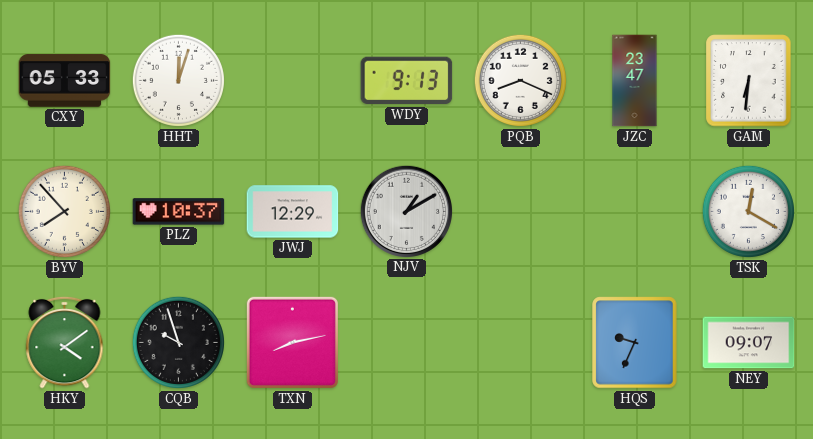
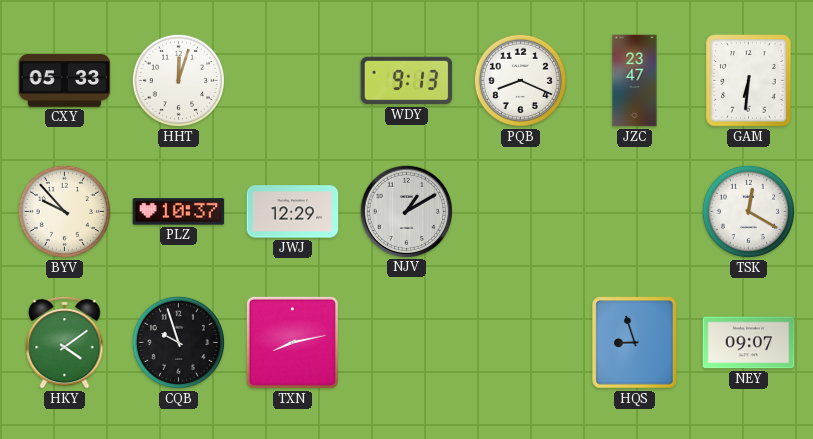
BYV: 7:53 -> 9:53 (64, 211)
HQS: 9:34 -> 8:57 (635, 343)
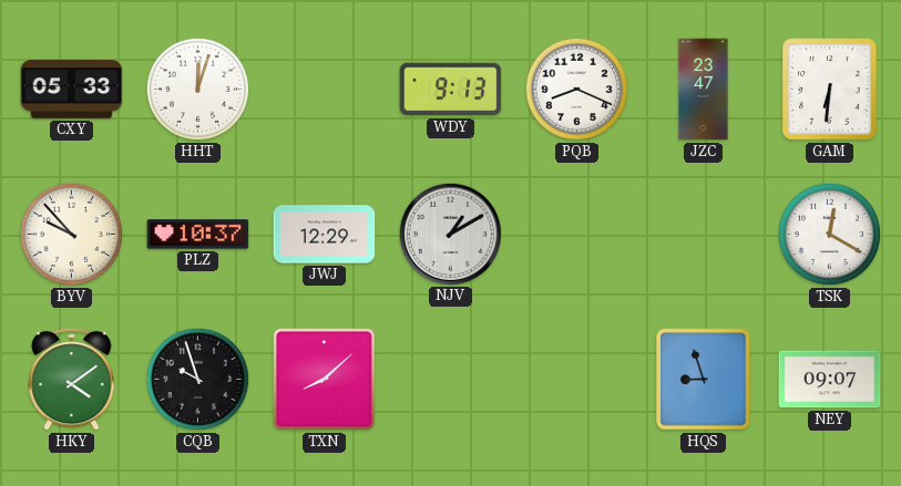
TXN: 8:13 -> 8:08 (324, 379)
